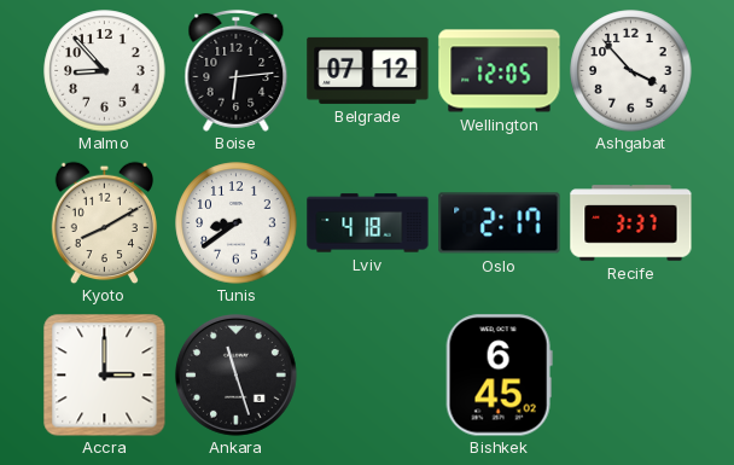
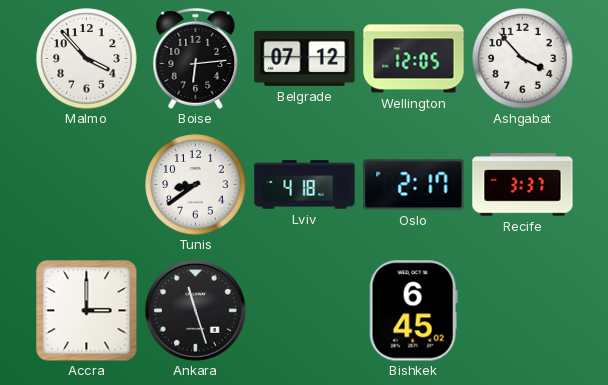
Malmo: 8:53 -> 3:53 (87, 59)
Kyoto: 8:10 -> none (104, 222)
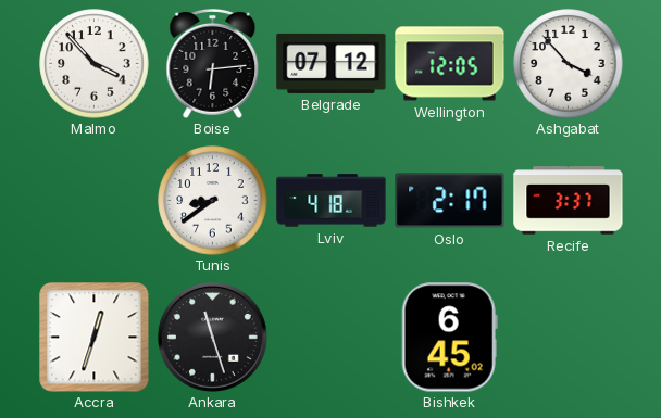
Accra: 3:00 -> 12:33 (93, 337)
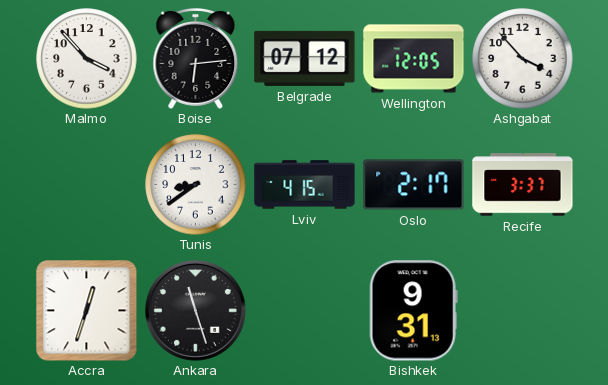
Lviv: 4:18 -> 4:15 (305, 185)
Bishkek: 6:45 -> 9:31 (413, 311)
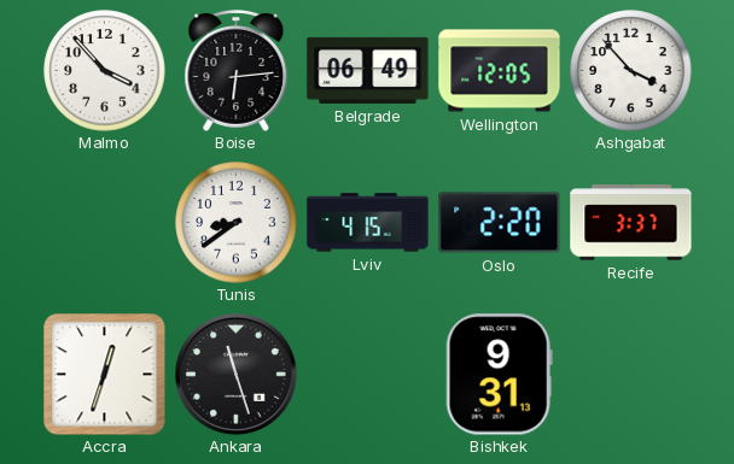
Belgrade: 07:12 -> 06:49 (368, 70)
Oslo: 2:17 -> 2:20 (500, 223)
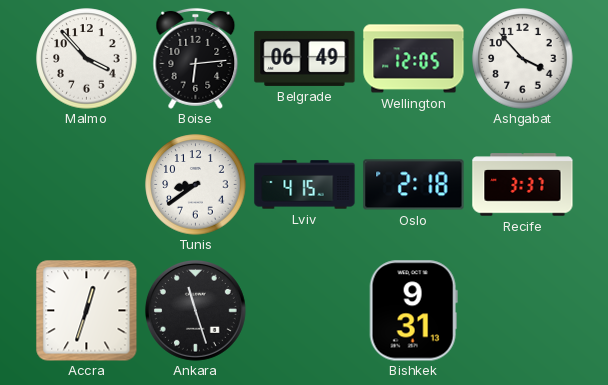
Oslo: 2:20 -> 2:18 (414, 185)
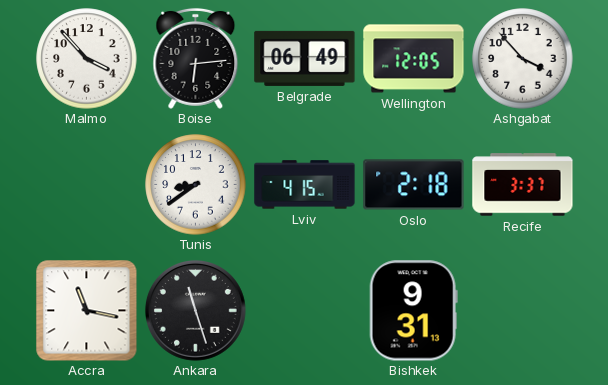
Accra: 12:33 -> 11:17 (86, 310)
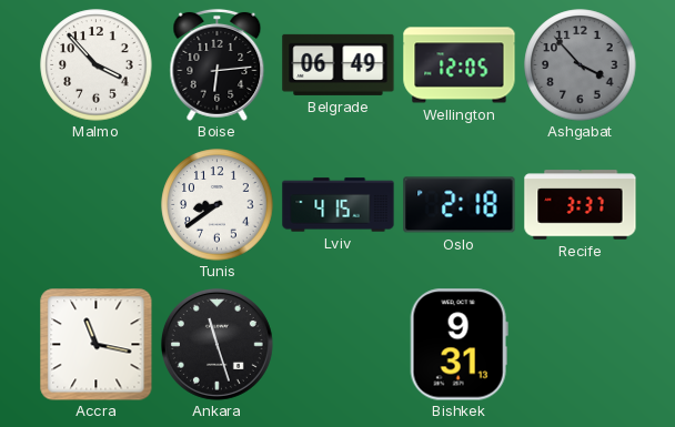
Ashgabat dial: white -> grey (581, 65)
